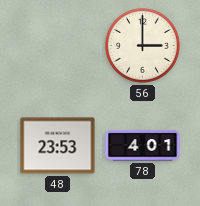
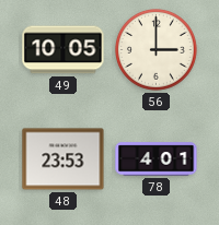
49: none -> 10:05 (64, 50)
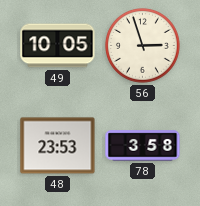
56: 3:00 -> 2:57 (143, 46)
78: 4:01 -> 3:58 (143, 146)
